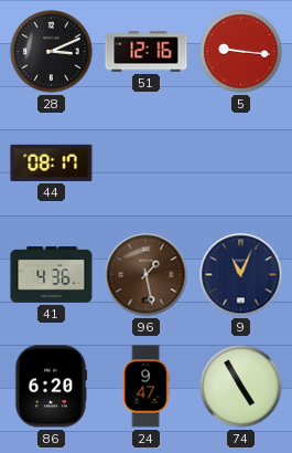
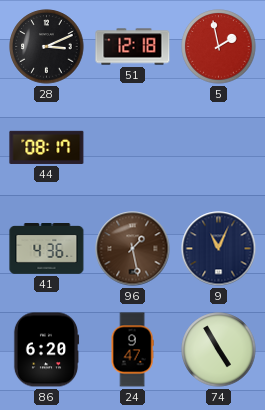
51: 12:16 -> 12:18 (133, 47)
5: 9:16 -> 1:58 (219, 47)
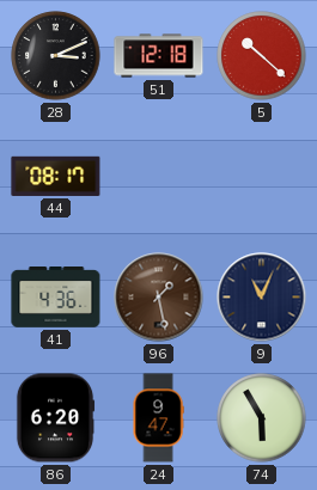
5: 1:58 -> 10:22 (262, 56)
74: 4:55 -> 5:55 (262, 418)
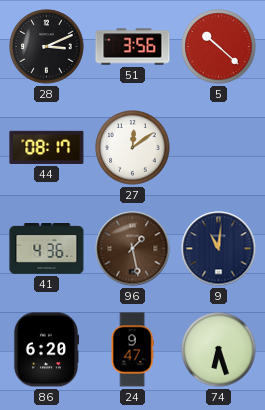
51: 12:18 -> 3:56 (133, 47)
27: none -> 12:09 (133, 148)
9: 11:04 -> 11:01 (219, 249)
74: 5:55 -> 6:27 (219, 350)
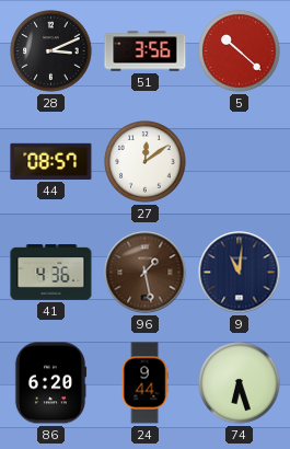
44: 08:17 -> 08:57 (51, 161)
24: 9:47 -> 9:44 (144, 383)
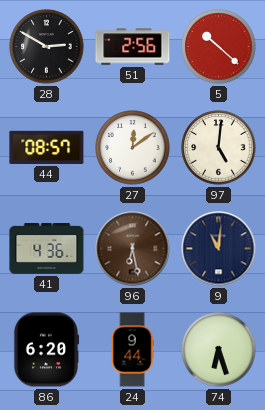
28: 3:11 -> 2:50 (47, 47)
51: 3:56 -> 2:56 (133, 47)
97: none -> 5:01 (219, 148)
96: 1:28 -> 6:28 (133, 249)
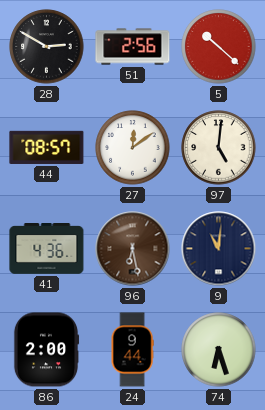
86: 6:20 -> 2:00 (46, 350)
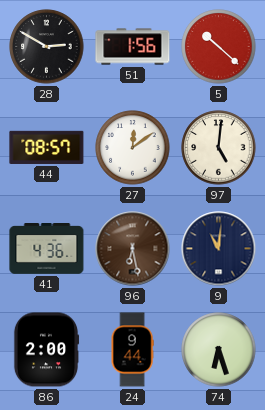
51: 2:56 -> 1:56 (133, 47)
